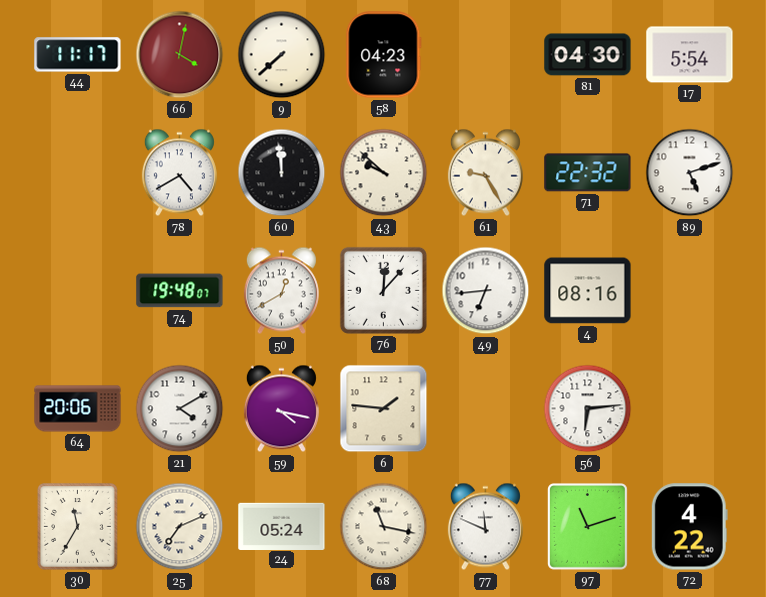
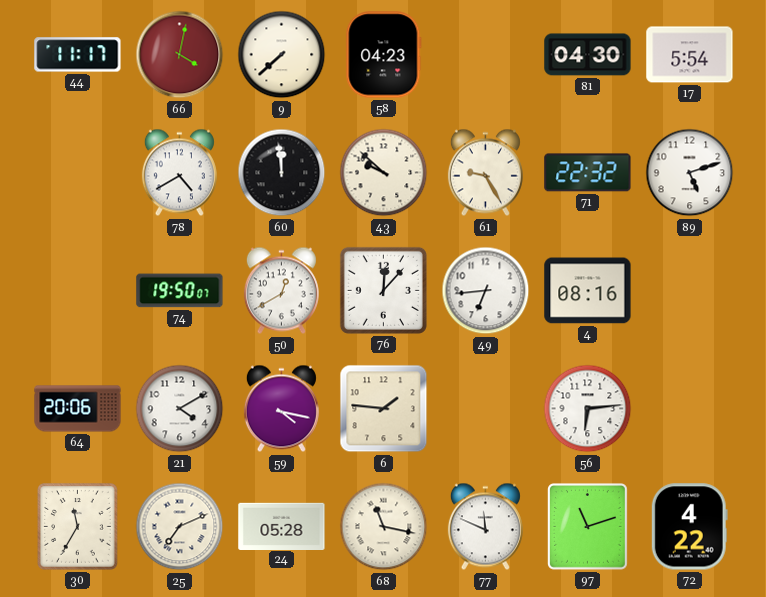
74: 19:48 -> 19:50 (180, 291)
24: 05:24 -> 05:28 (282, 526)
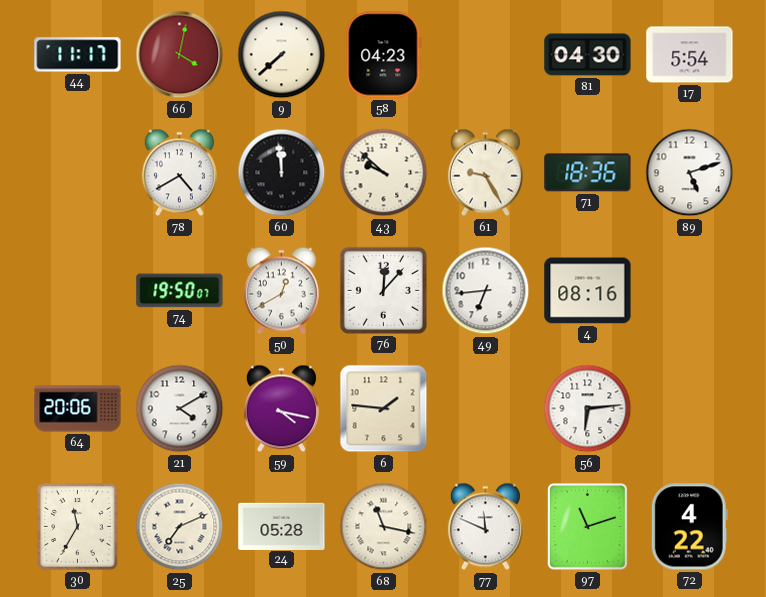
71: 22:32 -> 18:36 (588, 173)
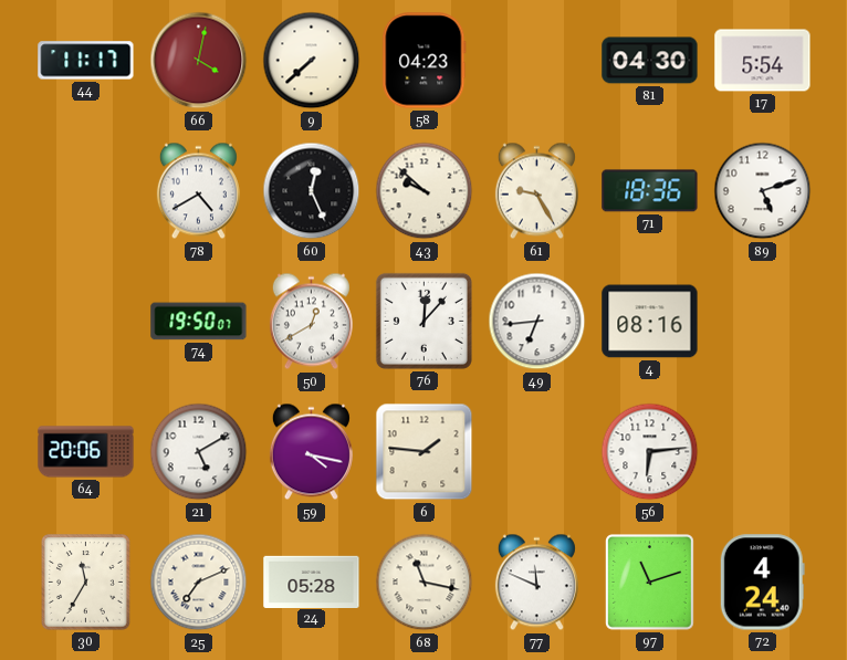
60: 11:59 -> 12:26 (312, 191)
21: 4:10 -> 5:10 (199, 452)
72: 4:22 -> 4:24 (762, 583)
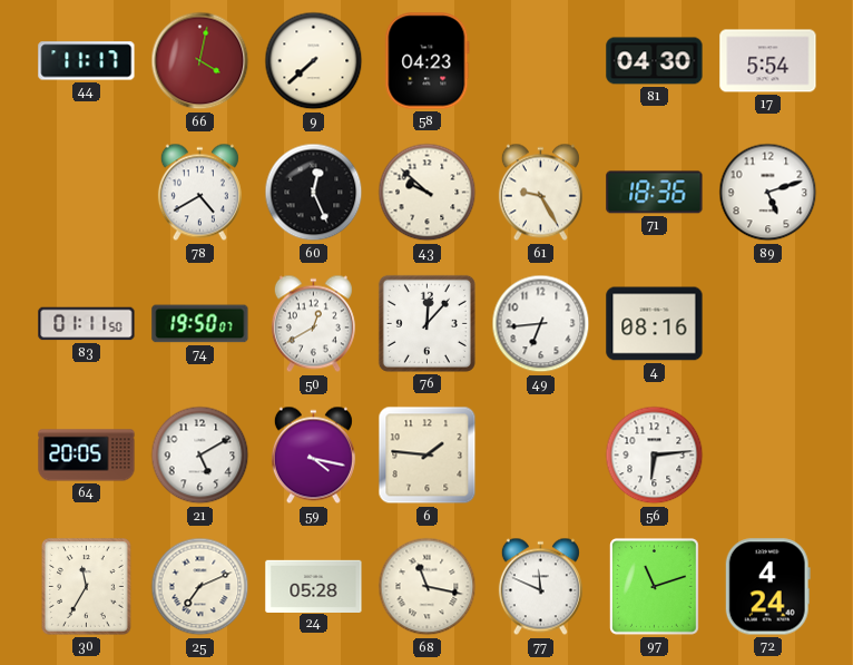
83: none -> 01:11 (87, 324)
64: 20:06 -> 20:05 (87, 456)
